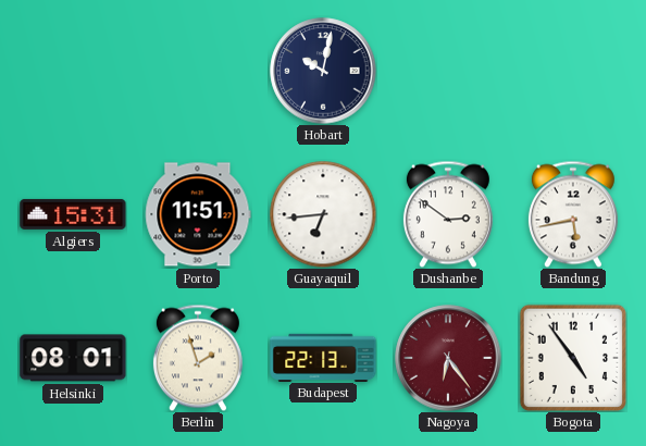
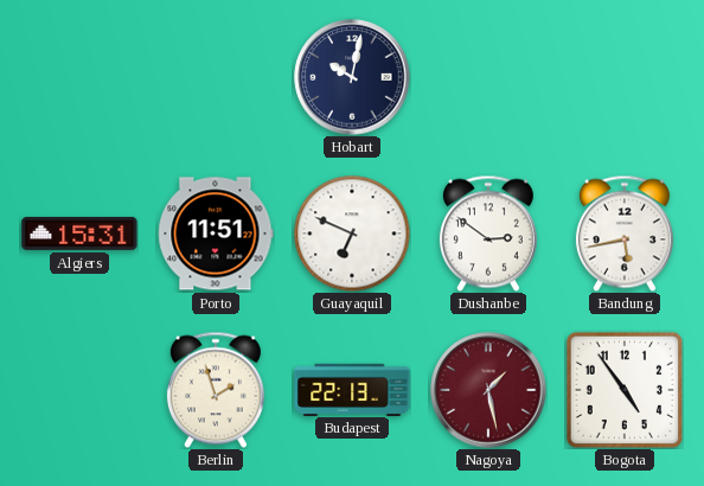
Guayaquil: 6:44 -> 6:49 (352, 234)
Helsinki: 08:01 -> none (73, 358)
Nagoya: 6:24 -> 1:28 (488, 390)
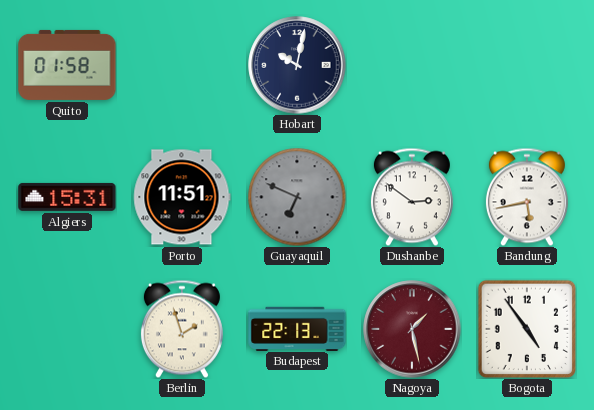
Quito: none -> 01:58 (67, 65)
Guayaquil dial: white -> grey (297, 197)
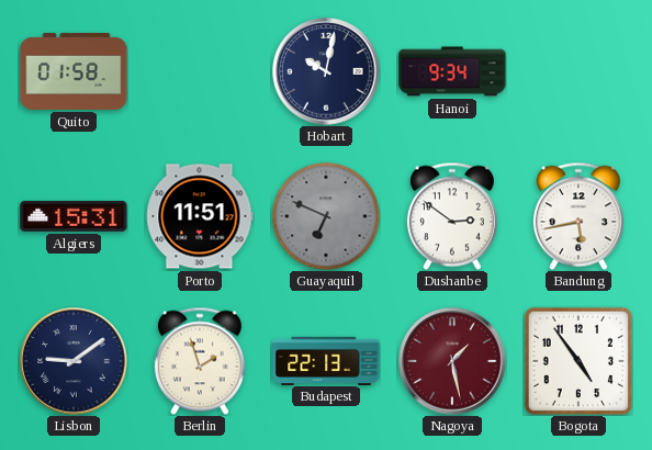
Hanoi: none -> 9:34 (452, 71)
Lisbon: none -> 9:09 (74, 361)
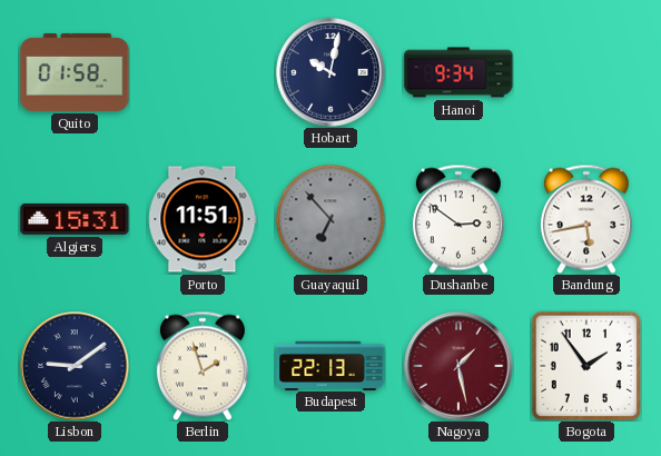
Guayaquil: 6:49 -> 6:53 (331, 219)
Bogota: 4:54 -> 1:54 (586, 366)
